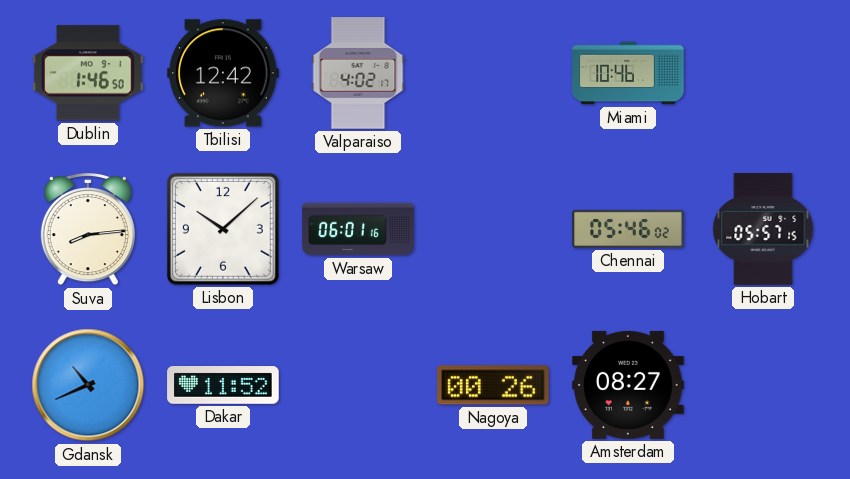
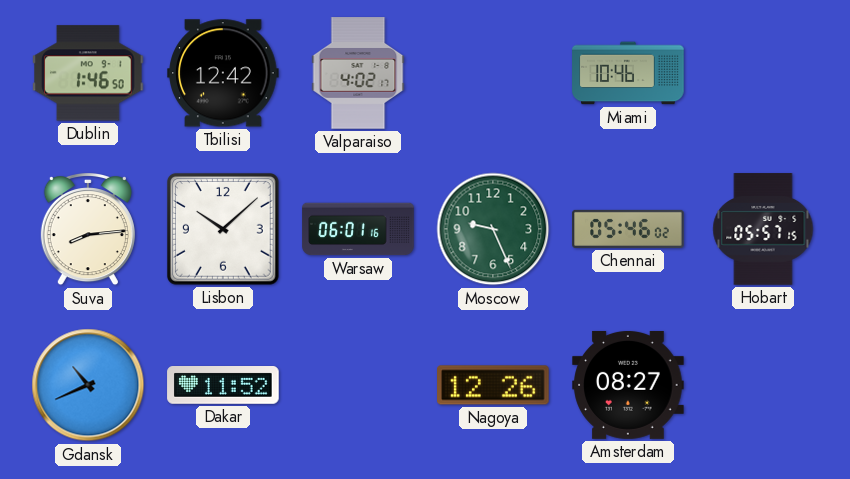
Moscow: none -> 9:26 (493, 229)
Nagoya: 00:26 -> 12:26 (493, 385)
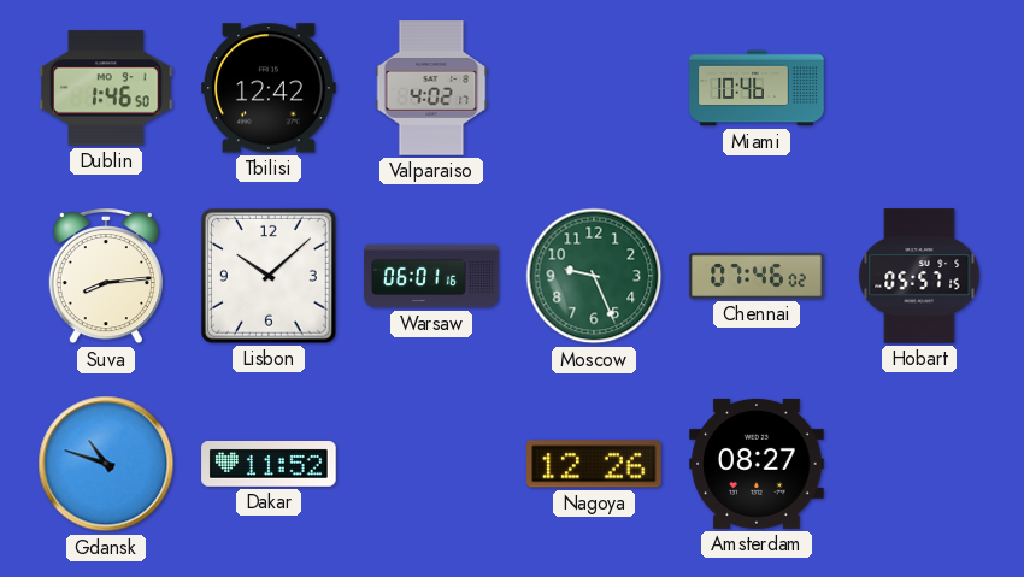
Chennai: 05:46 -> 07:46 (757, 276)
Gdansk: 10:41 -> 10:48 (106, 464)
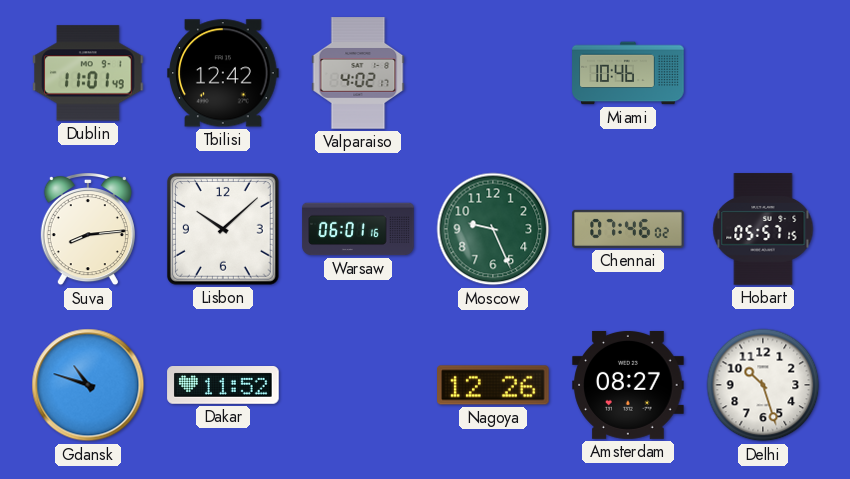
Dublin: 1:46 -> 11:01 (88, 73)
Delhi: none -> 10:27 (763, 385)
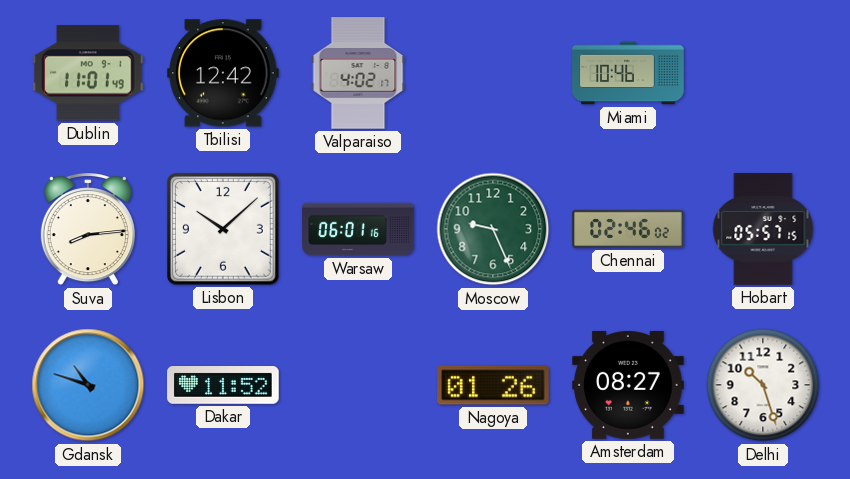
Chennai: 07:46 -> 02:46 (628, 229)
Nagoya: 12:26 -> 01:26 (493, 385)
